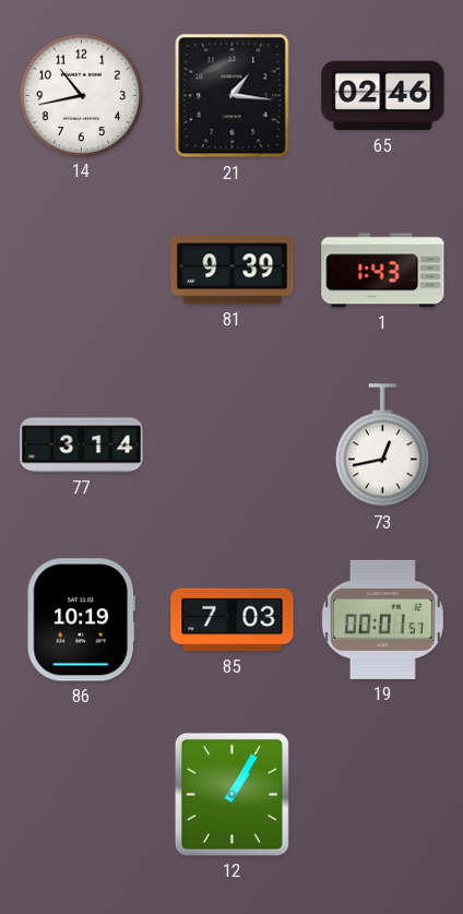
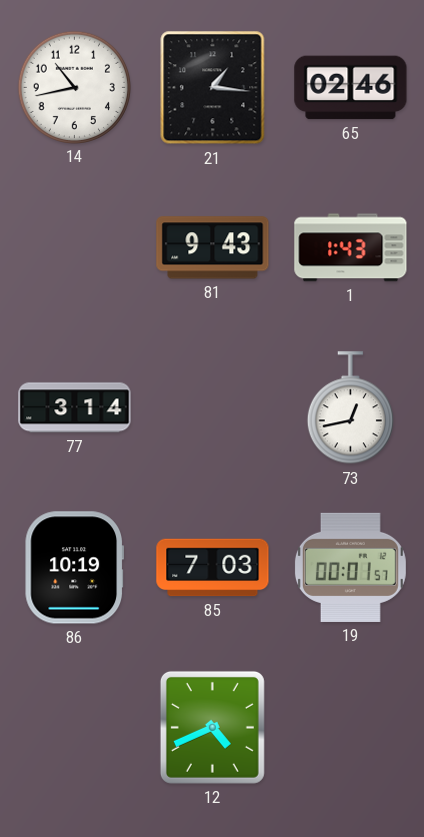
81: 9:39 -> 9:43 (213, 248)
12: 1:05 -> 4:41 (212, 727)
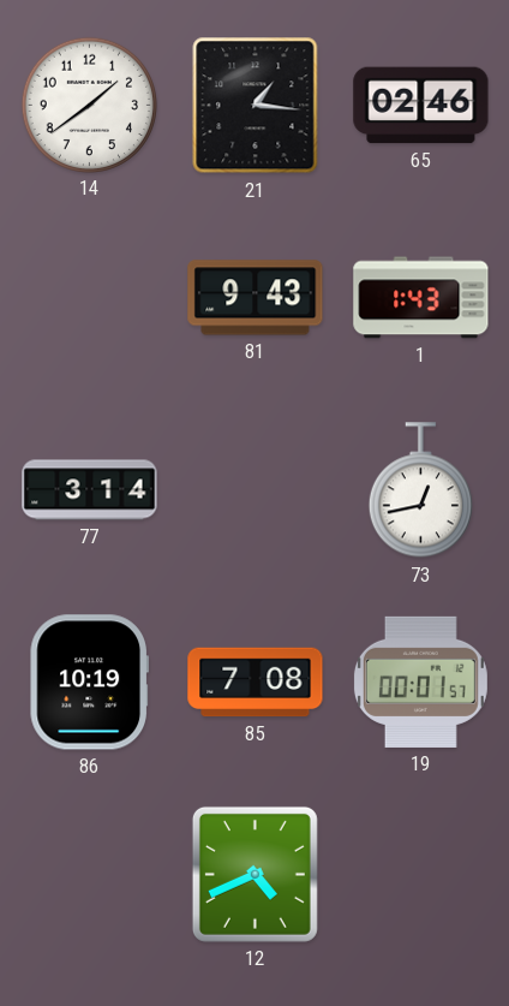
14: 10:43 -> 1:39 (89, 105)
85: 7:03 -> 7:08 (256, 683)
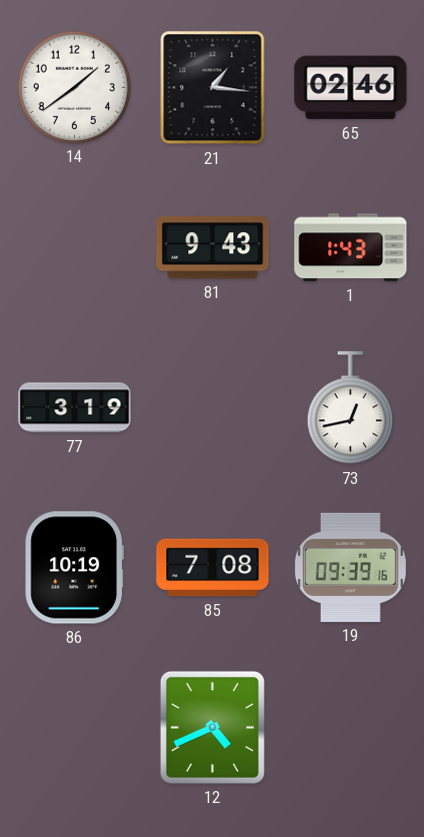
77: 3:14 -> 3:19 (75, 408)
19: 00:01 -> 09:39 (350, 567)
